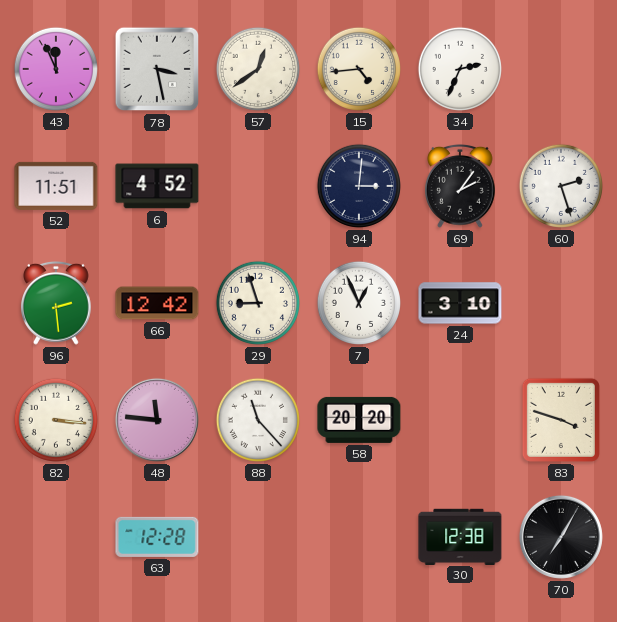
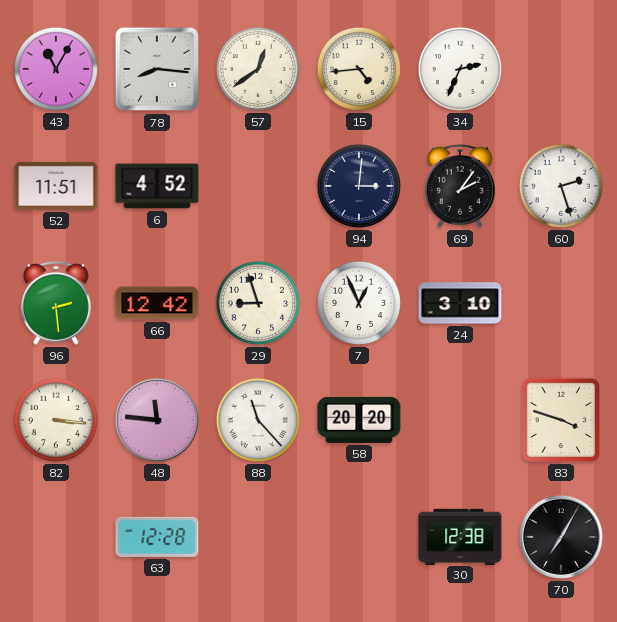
43: 11:56 -> 11:05 (56, 69)
78: 3:28 -> 8:16 (157, 69)
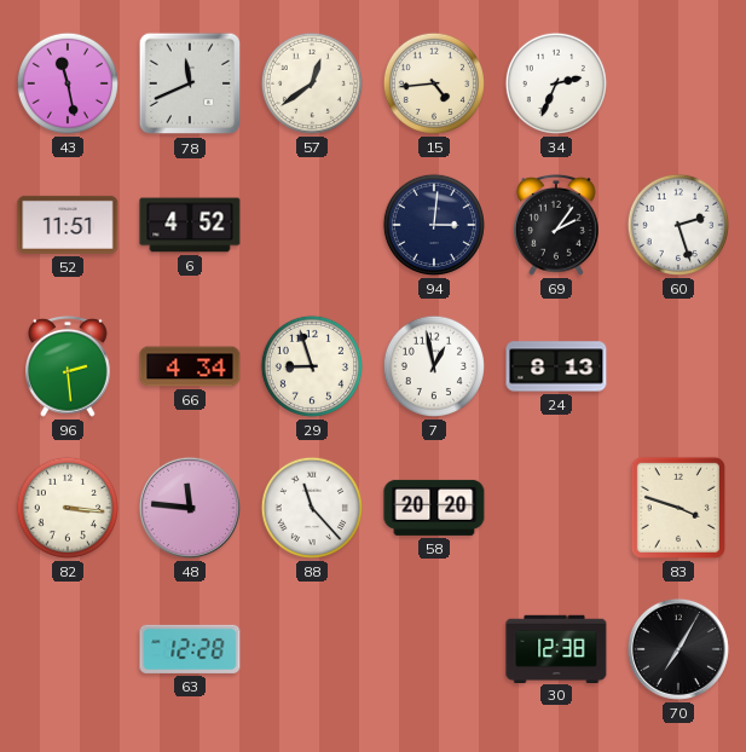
43: 11:05 -> 11:28 (68, 83)
78: 8:16 -> 11:41 (190, 83)
66: 12:42 -> 4:34 (190, 366)
7: 12:56 -> 12:58 (434, 366)
24: 3:10 -> 8:13 (556, 366)
